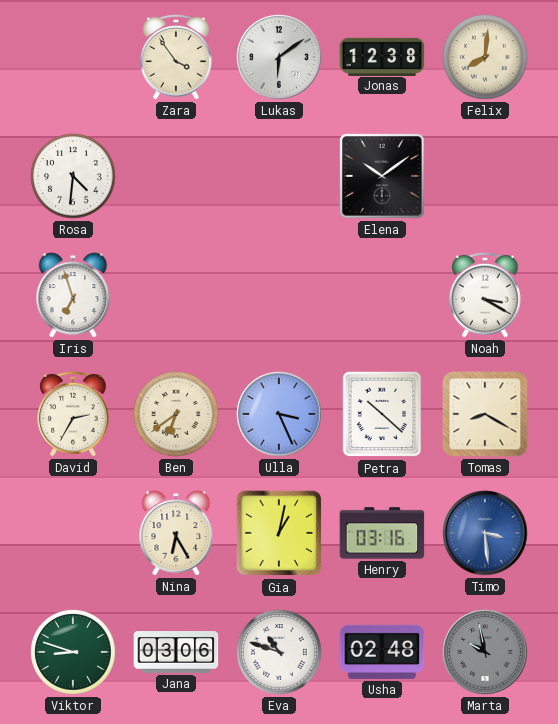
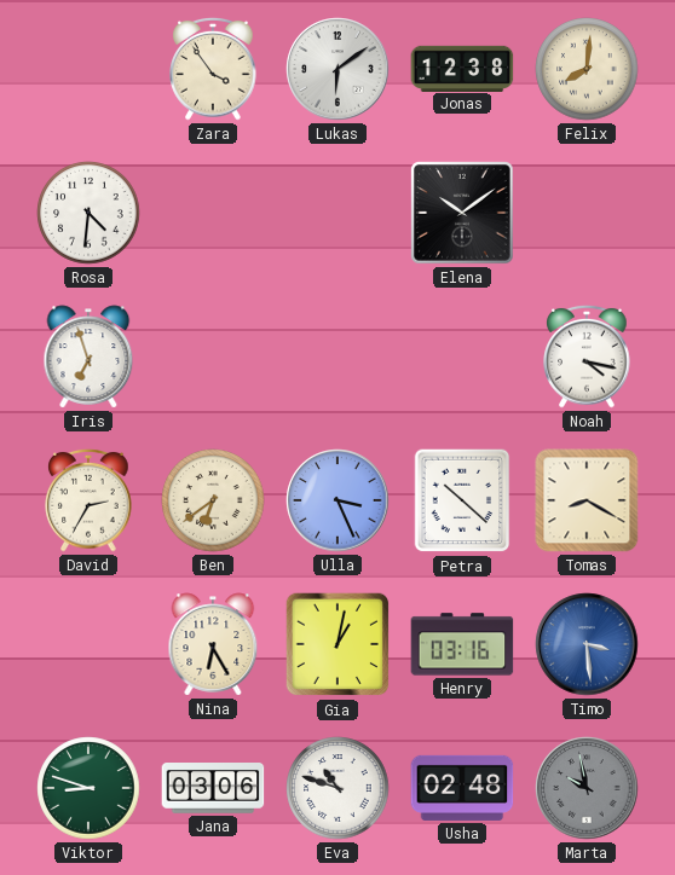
Noah: 3:20 -> 4:17 (587, 357)
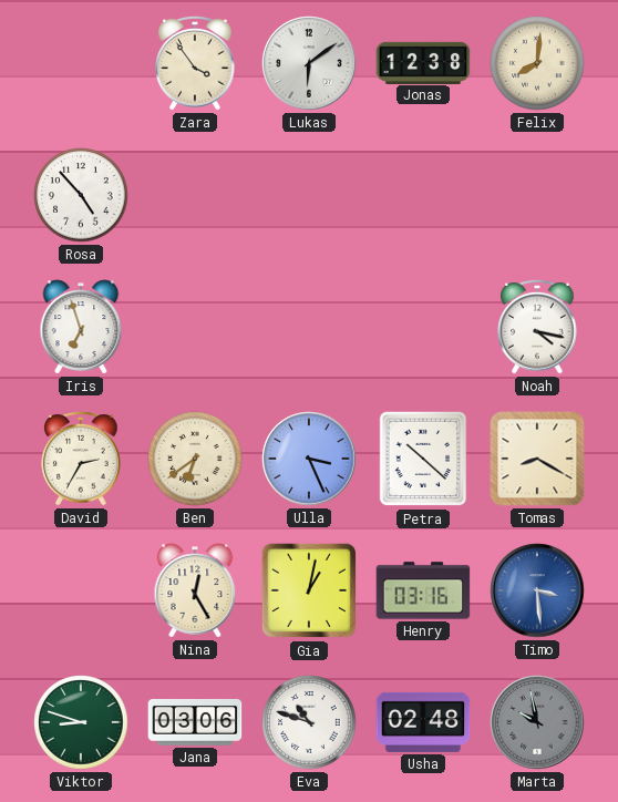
Rosa: 4:31 -> 4:53 (81, 195)
Elena: 10:09 -> none (462, 213)
Nina: 6:25 -> 12:25 (195, 590)
